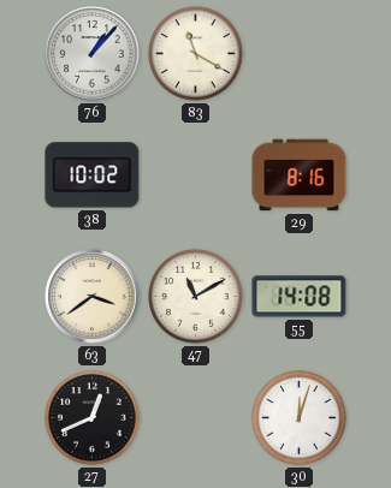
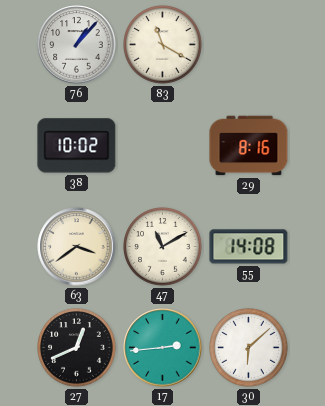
17: none -> 2:44 (163, 348)
30: 12:03 -> 6:08 (249, 348)
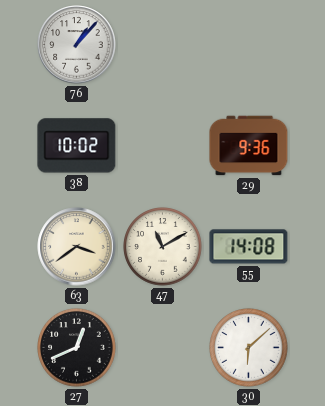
83: 11:20 -> none (163, 45)
29: 8:16 -> 9:36 (249, 146)
17: 2:44 -> none (163, 348)
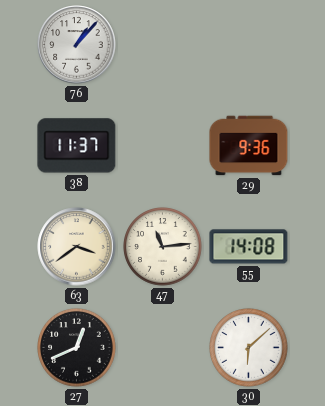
38: 10:02 -> 11:37 (77, 146)
47: 11:10 -> 11:14 (163, 247)
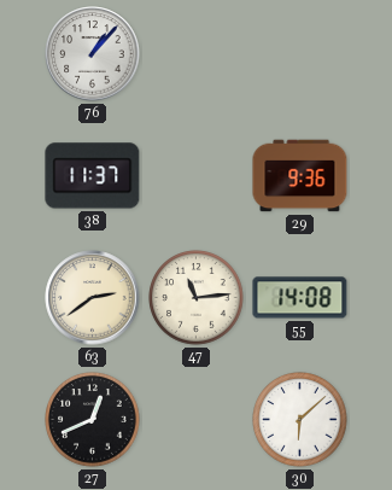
63: 3:39 -> 2:39 (93, 298)
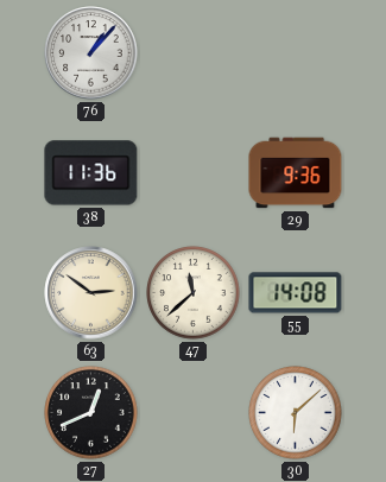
38: 11:37 -> 11:36 (91, 173)
63: 2:39 -> 2:51 (91, 293)
47: 11:14 -> 11:38 (194, 293)
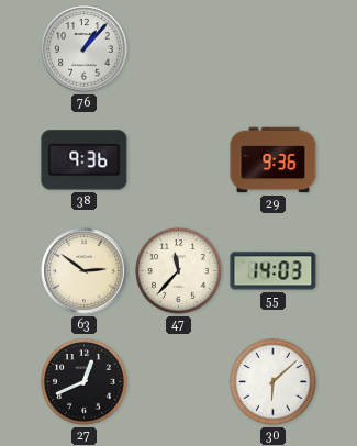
38: 11:36 -> 9:36 (85, 160)
47: 11:38 -> 11:37 (179, 271)
55: 14:08 -> 14:03 (274, 271)
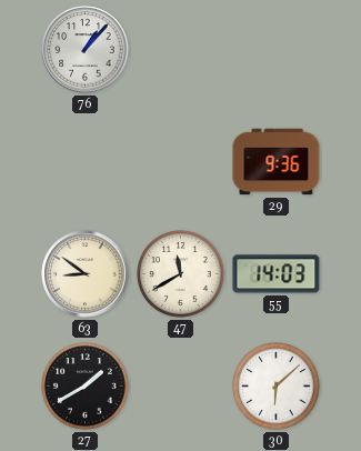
38: 9:36 -> none (85, 160)
63: 2:51 -> 8:51 (86, 274)
47: 11:37 -> 11:40 (181, 274)
27: 12:41 -> 1:40 (86, 387)
